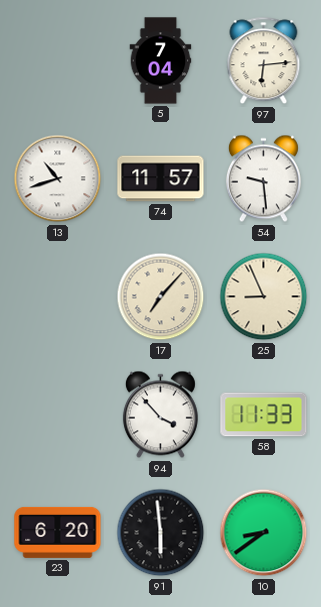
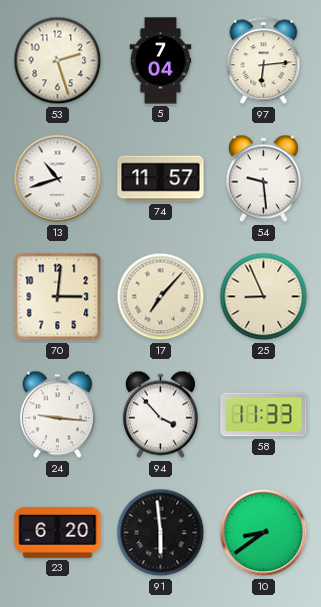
53: none -> 2:27 (58, 61)
70: none -> 3:01 (58, 297)
24: none -> 9:16 (57, 415)
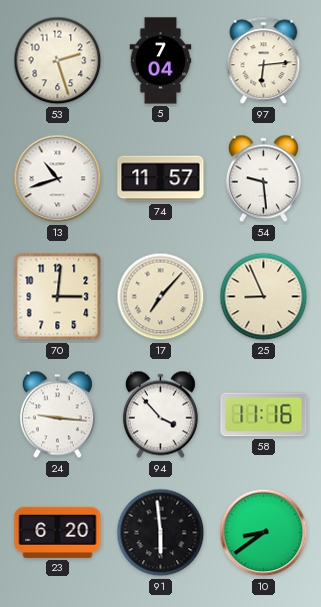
58: 11:33 -> 11:16 (264, 415)
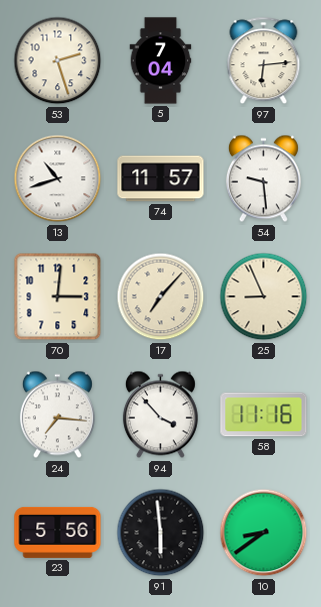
24: 9:16 -> 7:16 (57, 415)
23: 6:20 -> 5:56 (58, 532)
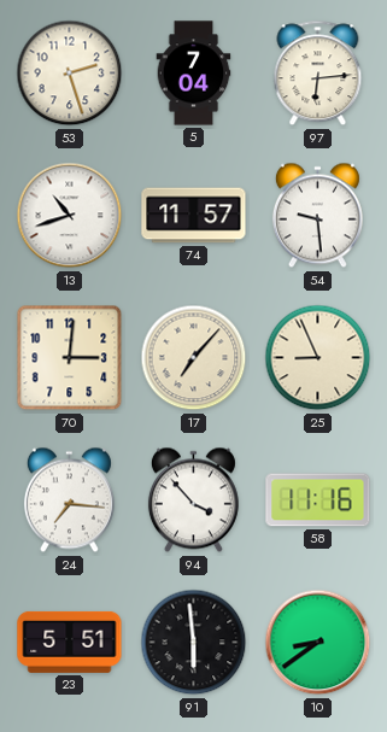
23: 5:56 -> 5:51 (70, 642)
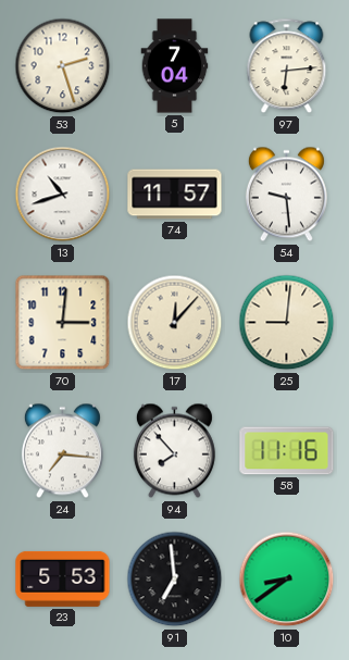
17: 7:07 -> 12:07 (175, 323)
25: 8:56 -> 9:01 (287, 323)
94: 3:53 -> 7:53 (174, 451)
23: 5:51 -> 5:53 (63, 578)
91: 5:59 -> 6:59 (175, 580)
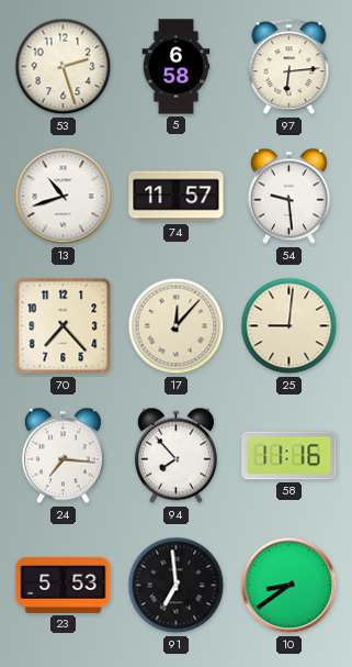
5: 7:04 -> 6:58 (177, 67)
70: 3:01 -> 7:23 (64, 326)
